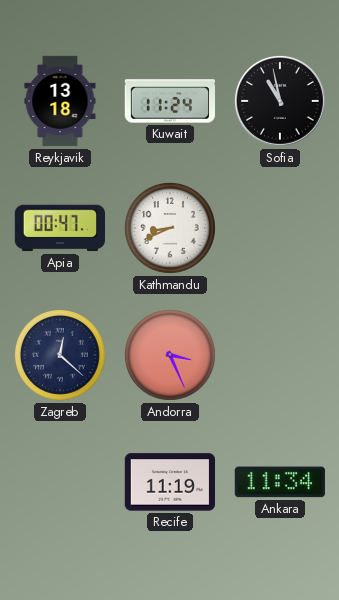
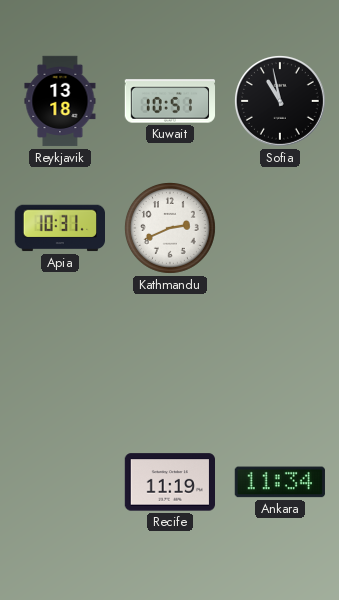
Kuwait: 11:24 -> 10:51 (170, 101)
Apia: 00:47 -> 10:31 (59, 228)
Kathmandu: 8:41 -> 2:41 (171, 229)
Zagreb: 12:22 -> none (61, 356)
Andorra: 3:26 -> none (171, 356)
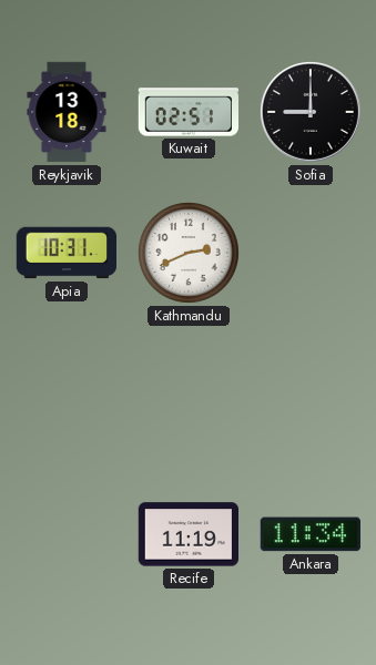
Kuwait: 10:51 -> 02:51 (189, 112)
Sofia: 10:58 -> 9:00 (311, 112)
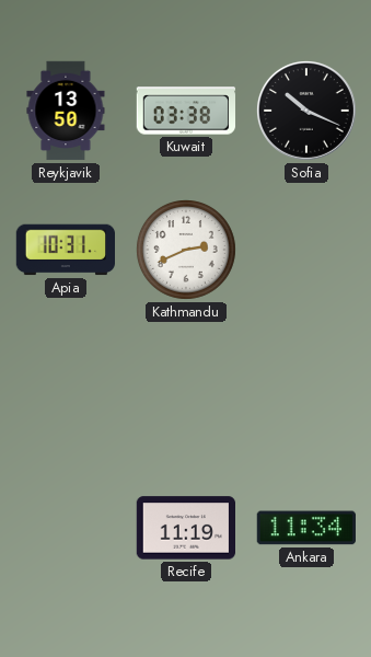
Reykjavik: 13:18 -> 13:50 (66, 111)
Kuwait: 02:51 -> 03:38 (186, 111)
Sofia: 9:00 -> 10:19 (306, 111)
